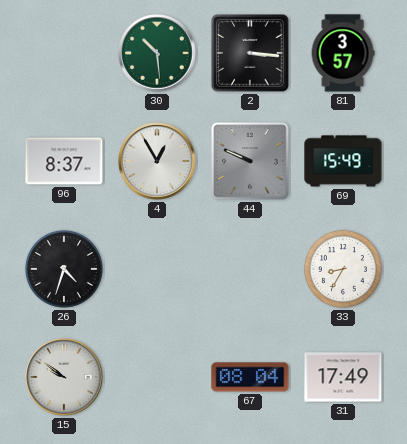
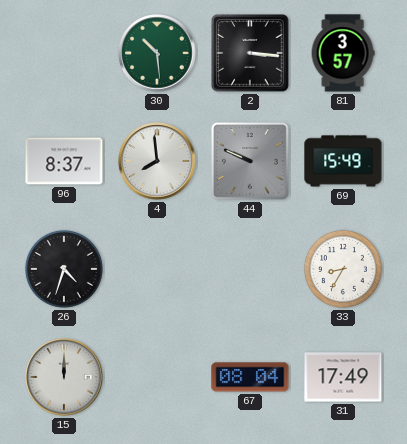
4: 12:55 -> 7:59 (157, 161)
15: 9:51 -> 12:00 (64, 377)
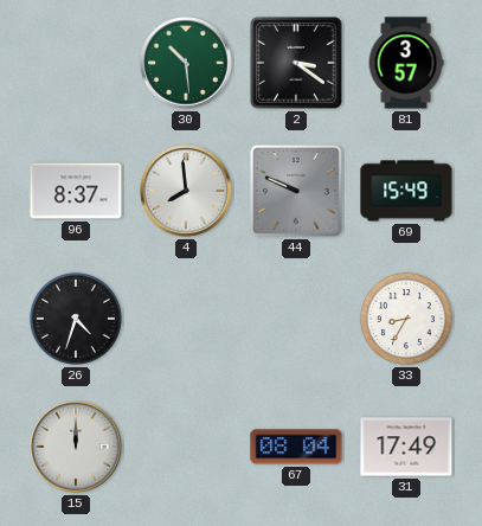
2: 3:16 -> 3:21 (296, 63)
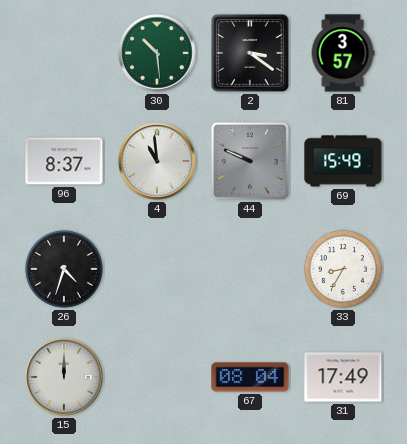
4: 7:59 -> 10:59 (157, 161)
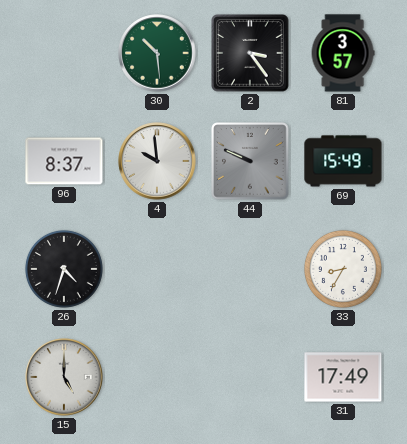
2: 3:21 -> 3:24 (250, 53)
4: 10:59 -> 9:59 (157, 161)
15: 12:00 -> 5:00 (64, 377)
67: 08:04 -> none (250, 377)
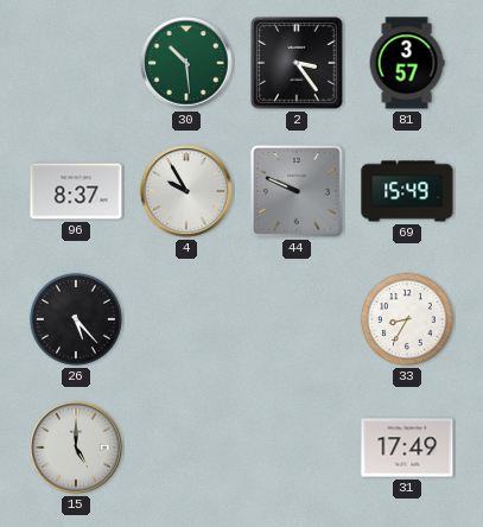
4: 9:59 -> 9:55 (186, 191)
26: 4:33 -> 5:23 (76, 319)
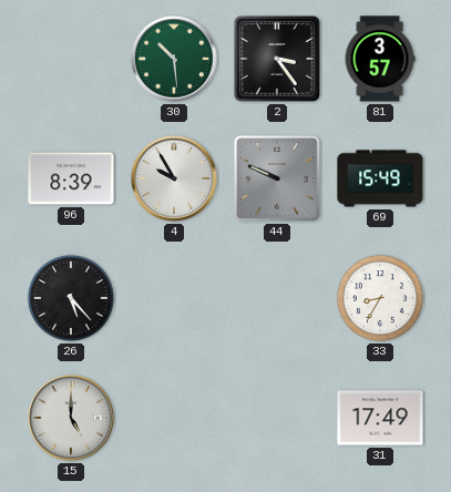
96: 8:37 -> 8:39 (71, 178)
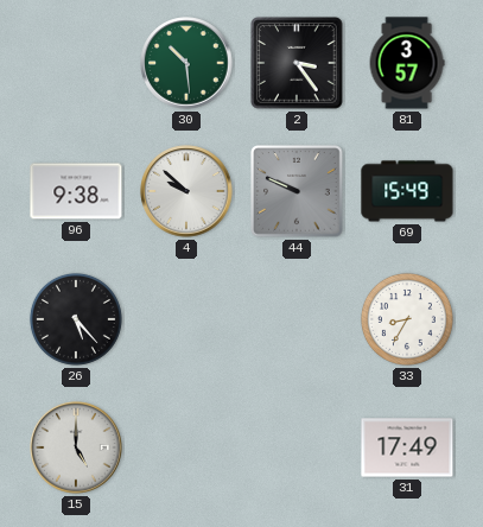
96: 8:39 -> 9:38 (76, 191)
4: 9:55 -> 9:52 (186, 191)
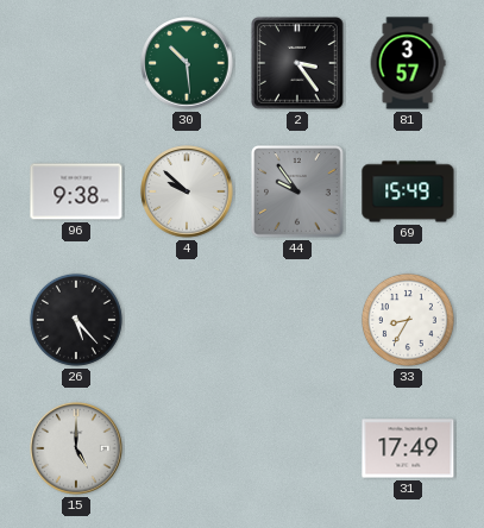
44: 9:49 -> 9:54 (297, 191)
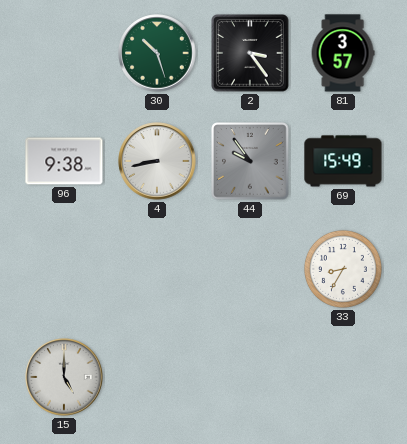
30: 10:29 -> 10:27 (157, 53)
4: 9:52 -> 8:43 (157, 161)
26: 5:23 -> none (76, 320)
31: 17:49 -> none (408, 448)
